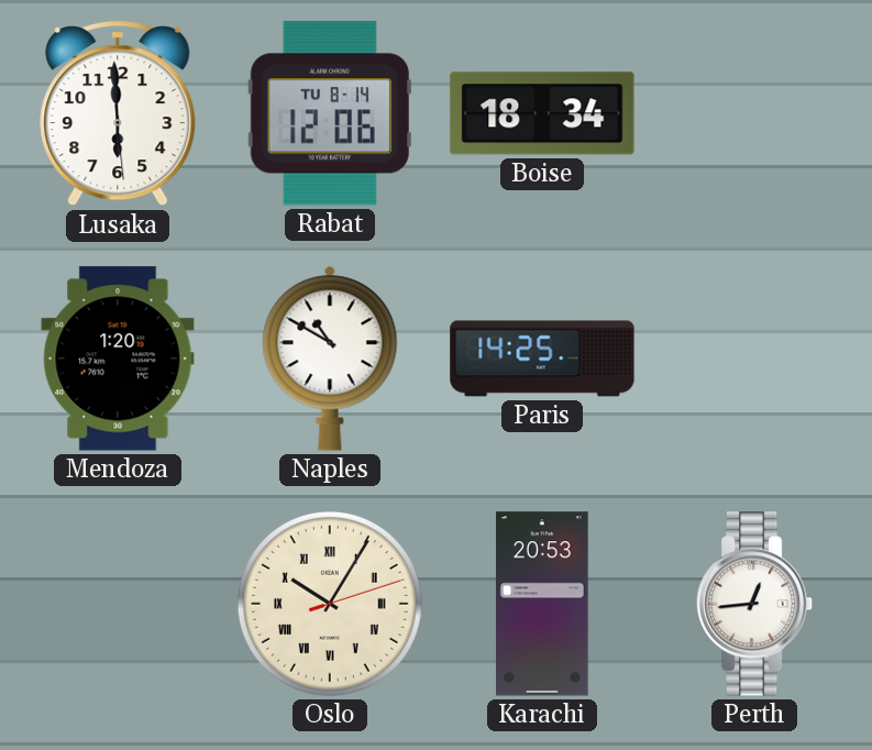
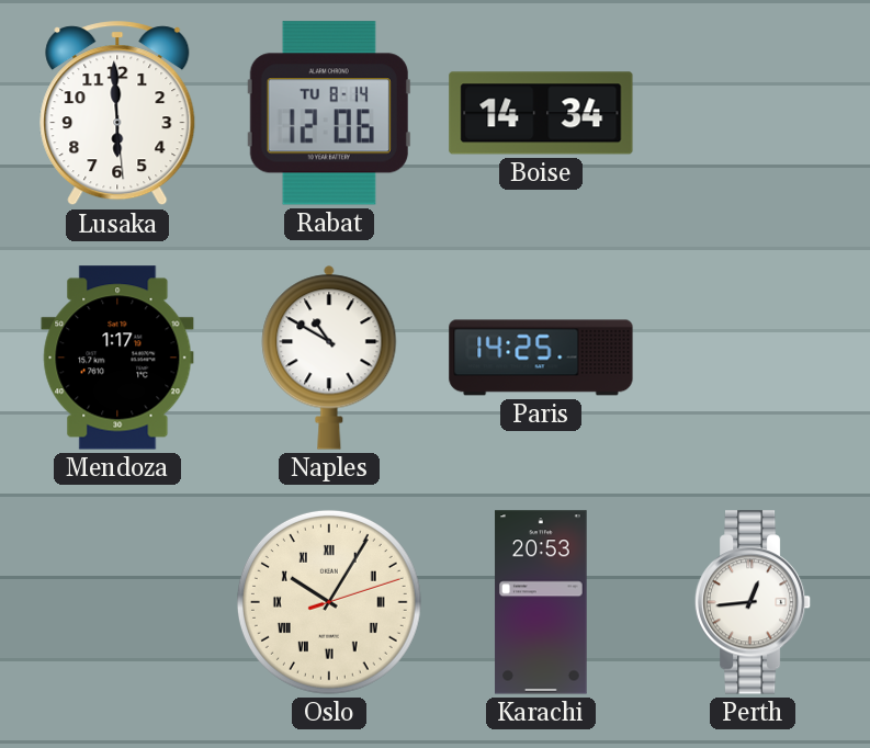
Boise: 18:34 -> 14:34 (541, 113)
Mendoza: 1:20 -> 1:17 (117, 358)
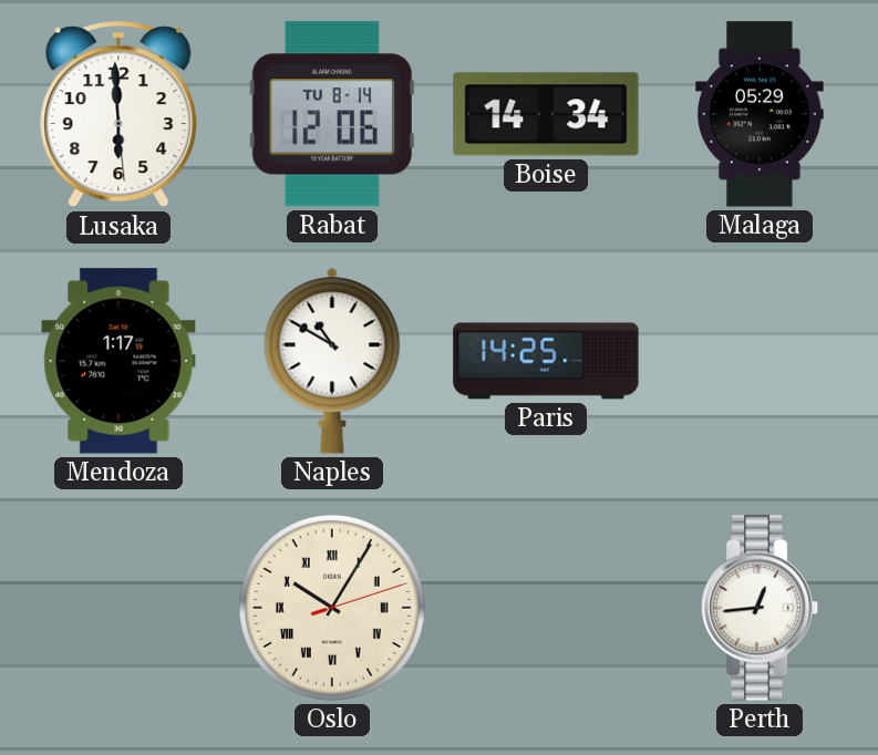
Malaga: none -> 05:29 (761, 114)
Karachi: 20:53 -> none (541, 602)
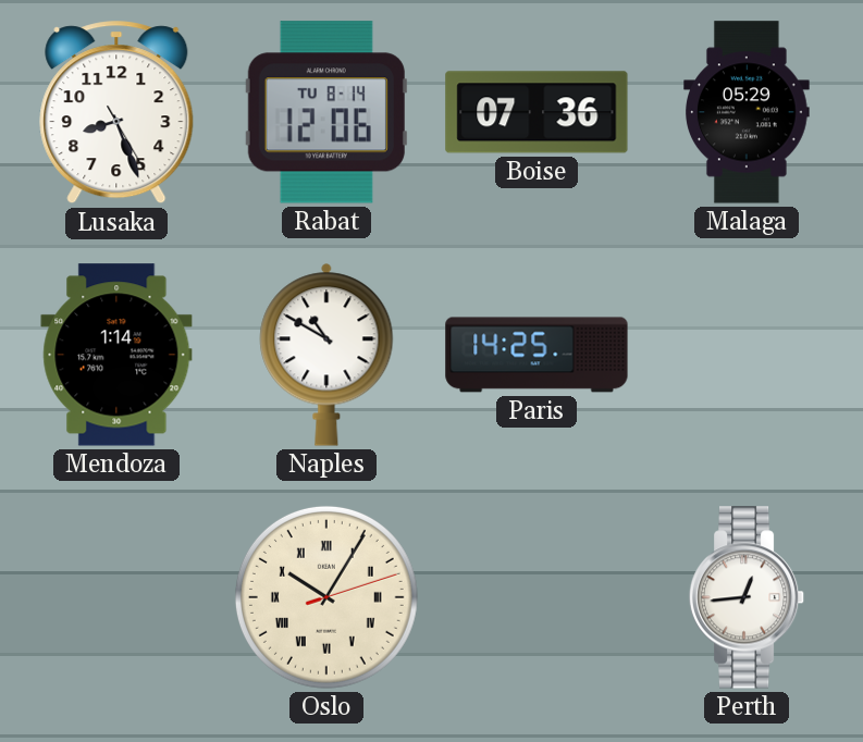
Lusaka: 5:59 -> 8:26 (116, 113)
Boise: 14:34 -> 07:36 (537, 112)
Mendoza: 1:17 -> 1:14 (116, 355)
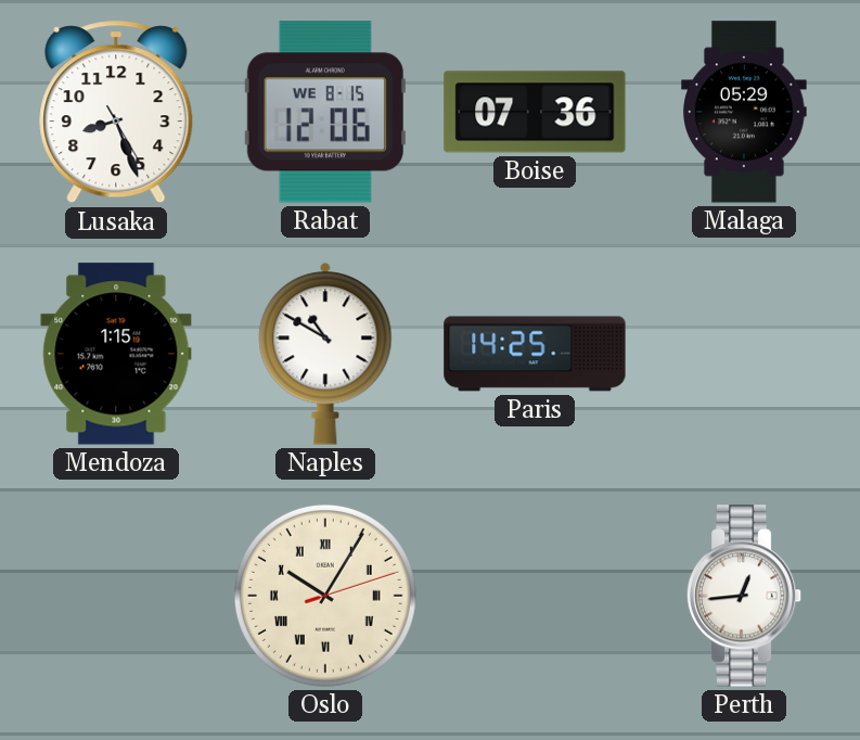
Rabat date: TU 8-14 -> WE 8-15 (325, 112)
Mendoza: 1:14 -> 1:15 (116, 354)
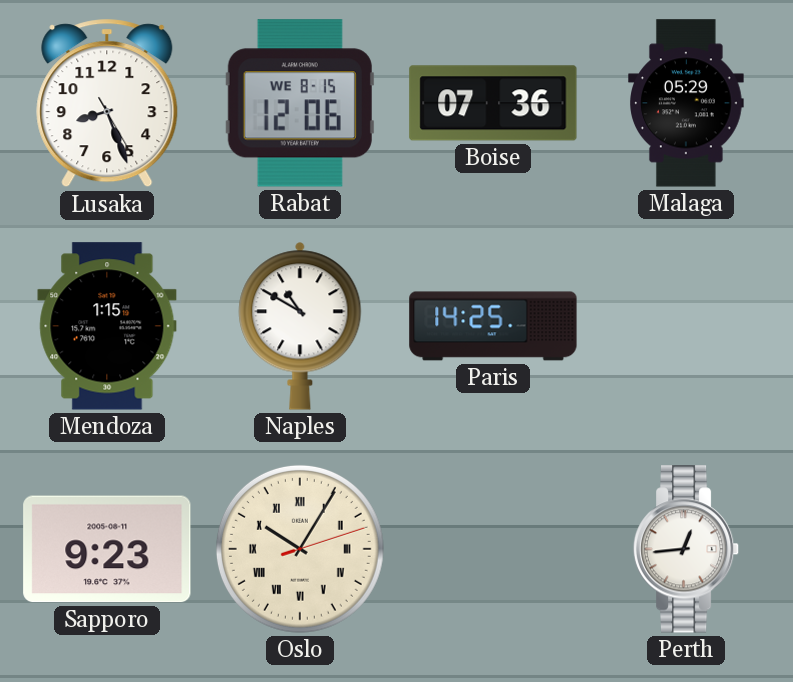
Sapporo: none -> 9:23 (107, 549)
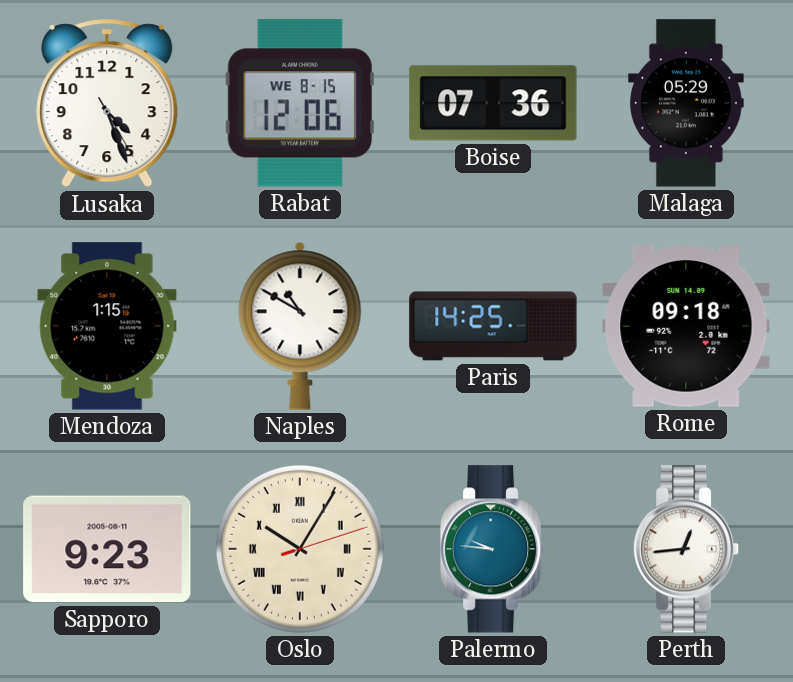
Lusaka: 8:26 -> 4:26 (107, 104)
Rome: none -> 09:18 (686, 326)
Palermo: none -> 9:46 (493, 549)
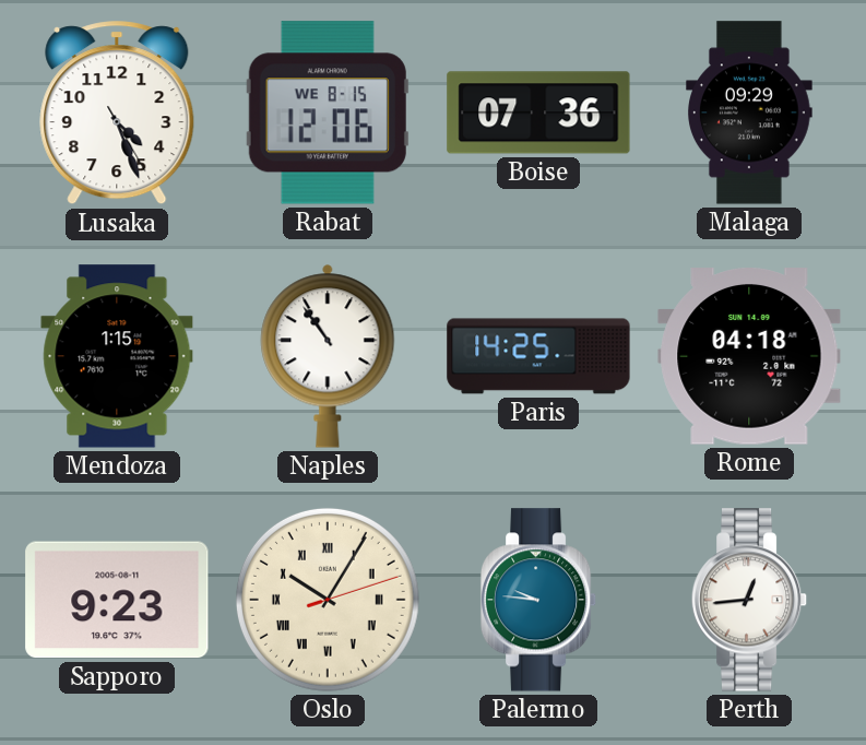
Malaga: 05:29 -> 09:29 (750, 113)
Naples: 10:50 -> 10:54 (328, 356)
Rome: 09:18 -> 04:18 (749, 356)
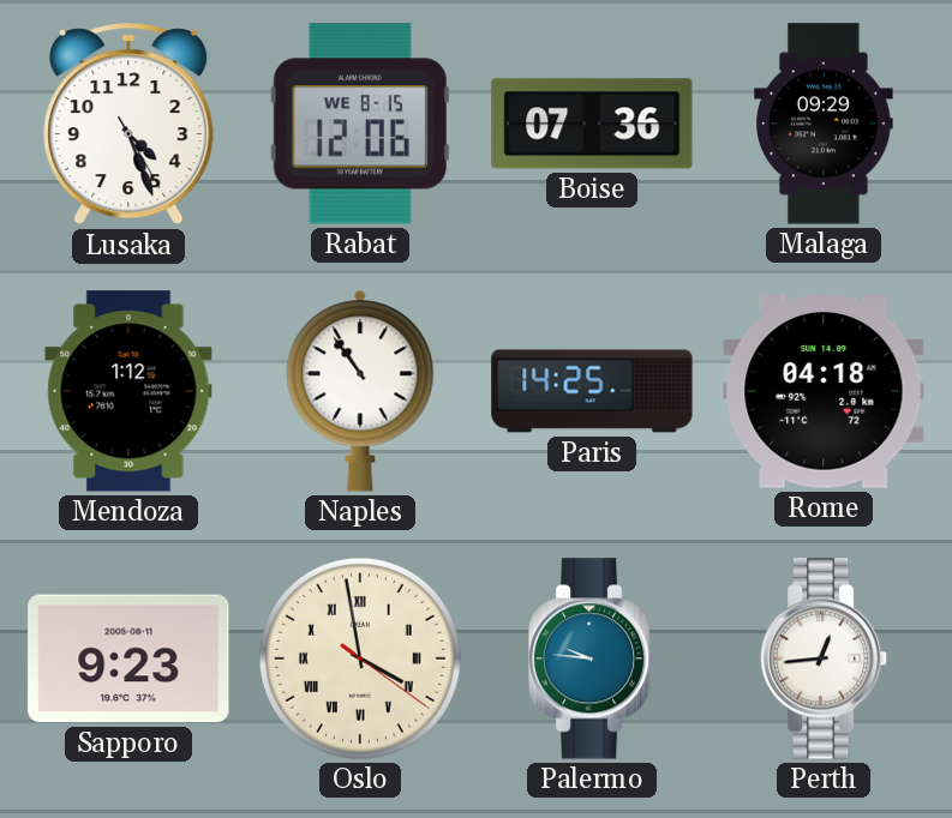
Mendoza: 1:15 -> 1:12 (128, 391)
Oslo: 10:05 -> 3:58 (360, 658)
